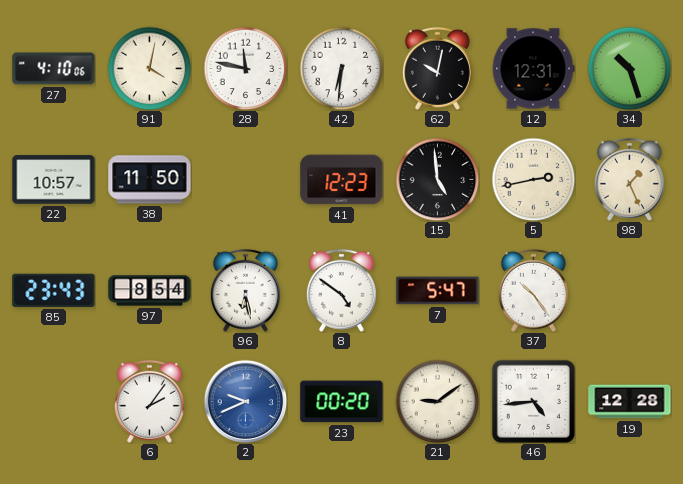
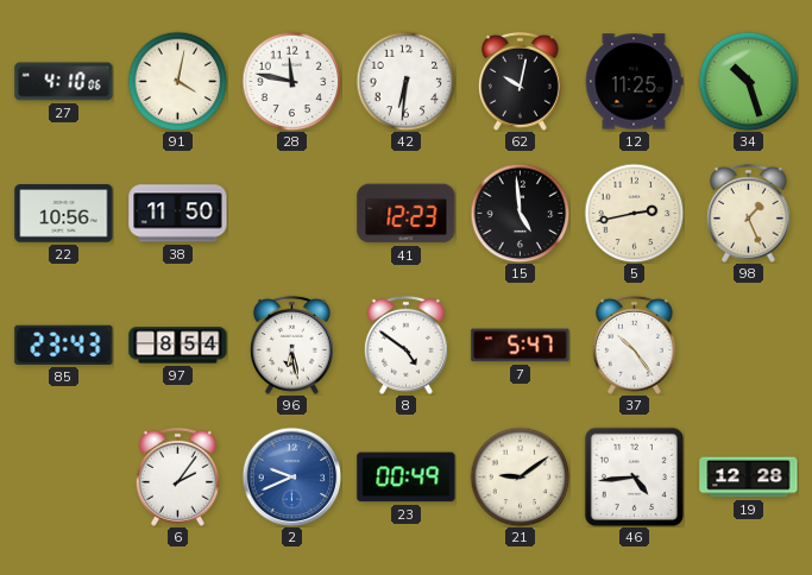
12: 12:31 -> 11:25 (634, 82)
22: 10:57 -> 10:56 (64, 214)
23: 00:20 -> 00:49 (407, 478)
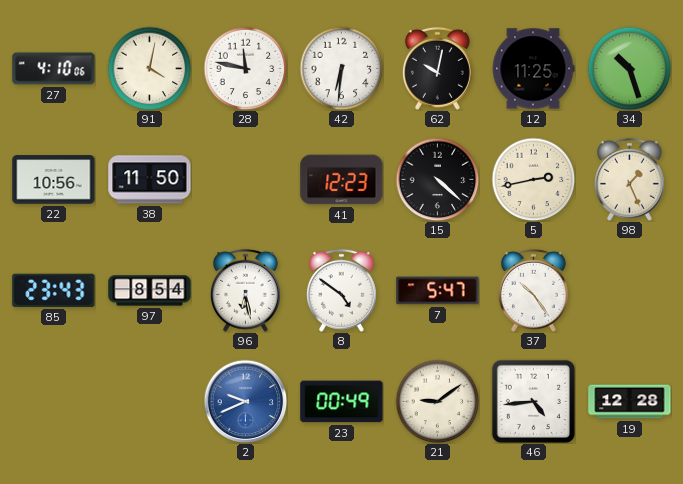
15: 4:59 -> 4:22 (437, 179)
6: 2:06 -> none (177, 476)
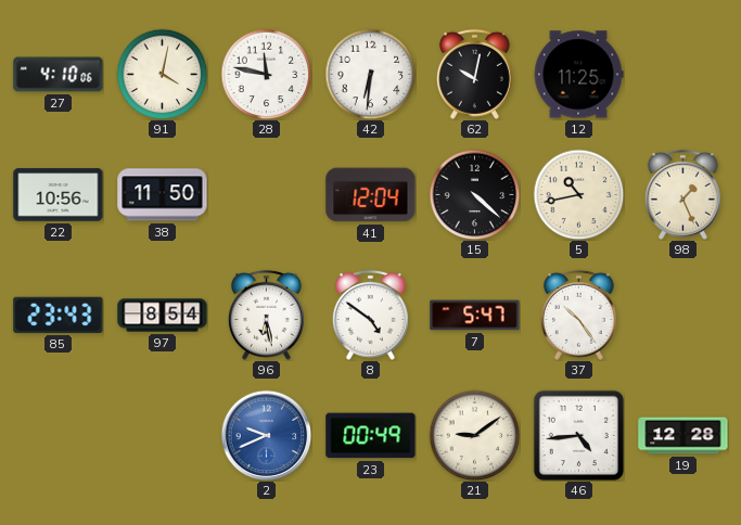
34: 10:27 -> none (629, 68)
41: 12:23 -> 12:04 (371, 195)
5: 2:43 -> 10:43 (578, 194)
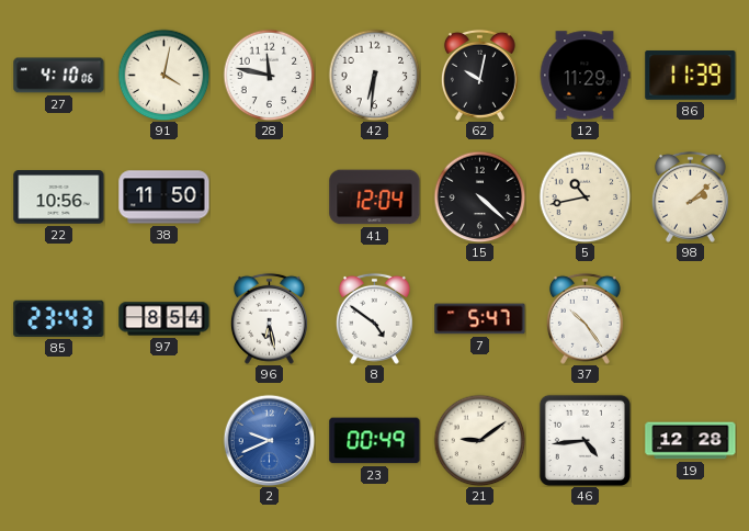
12: 11:25 -> 11:29 (585, 76)
86: none -> 11:39 (691, 75)
98: 1:26 -> 2:08 (690, 196)
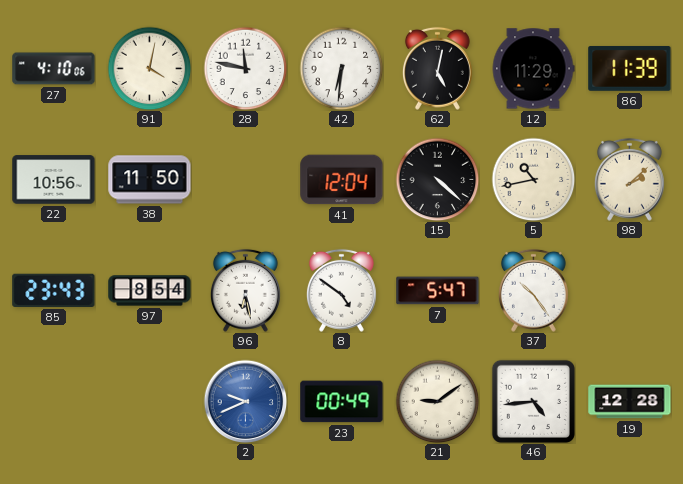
62: 10:02 -> 5:02 (437, 68)
